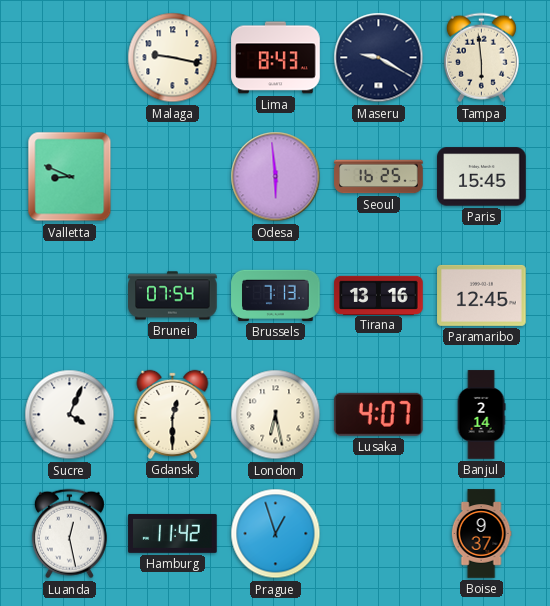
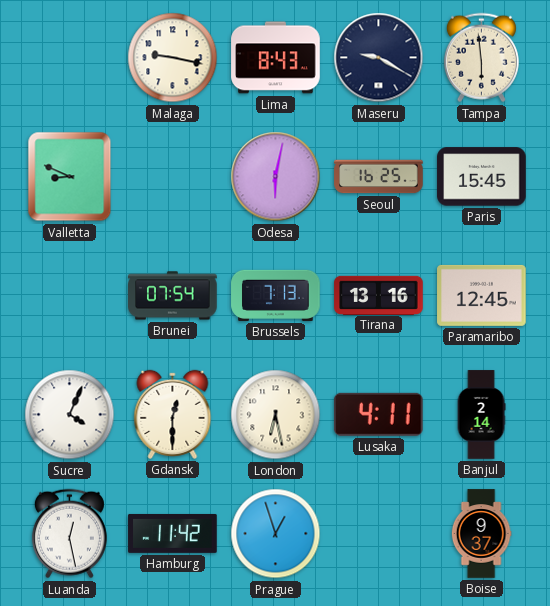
Odesa: 5:59 -> 6:02 (276, 177)
Lusaka: 4:07 -> 4:11 (378, 414)
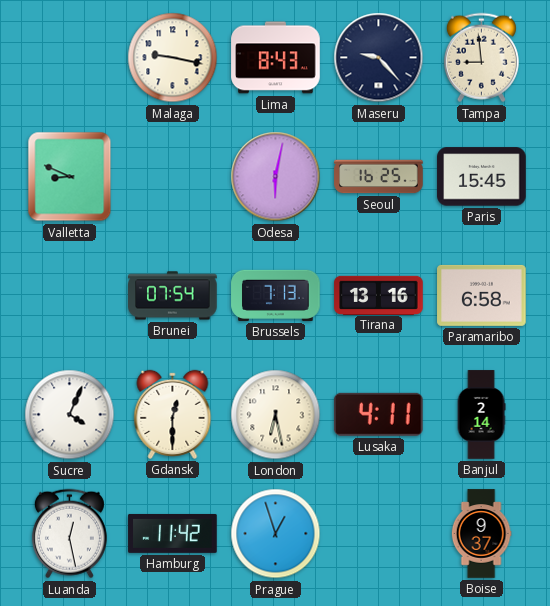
Maseru: 9:20 -> 9:23 (379, 58)
Tampa: 5:59 -> 8:59 (481, 58)
Paramaribo: 12:45 -> 6:58 (482, 295)
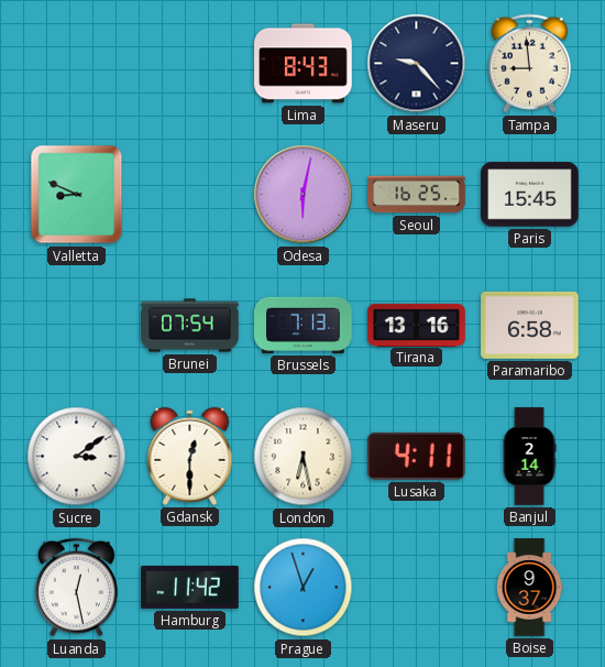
Malaga: 9:17 -> none (173, 58)
Sucre: 4:04 -> 3:09 (77, 457)
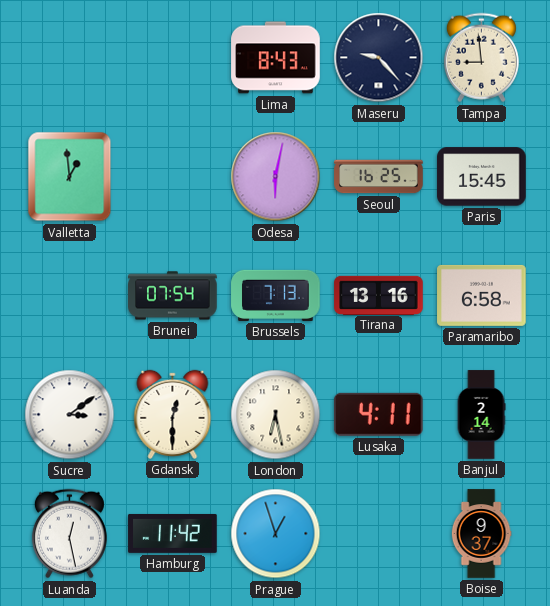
Valletta: 8:49 -> 12:59 (70, 177)
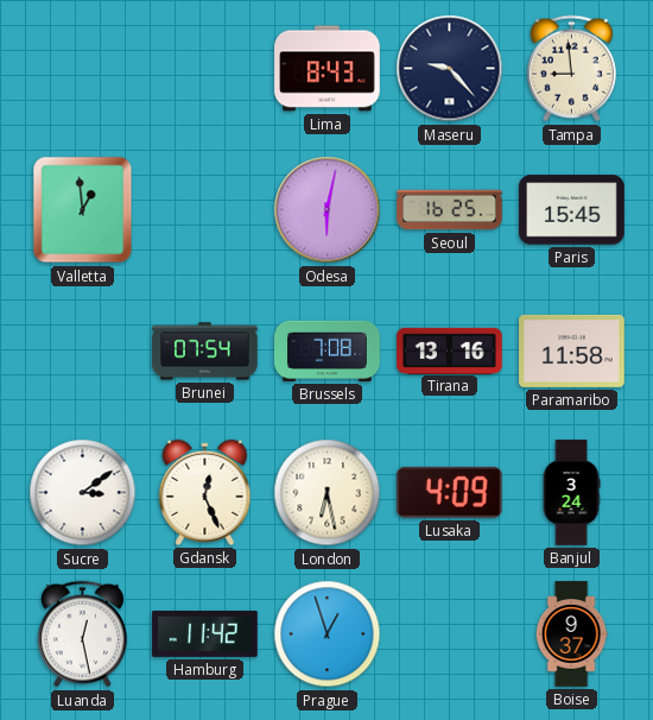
Brussels: 7:13 -> 7:08 (328, 350)
Paramaribo: 6:58 -> 11:58 (572, 350)
Gdansk: 12:30 -> 12:26 (205, 492)
Lusaka: 4:11 -> 4:09 (449, 492)
Banjul: 2:14 -> 3:24 (571, 493)
